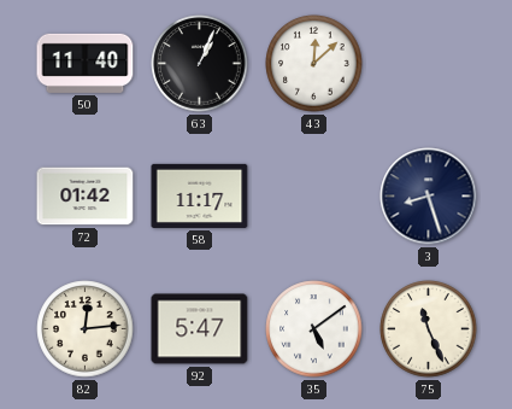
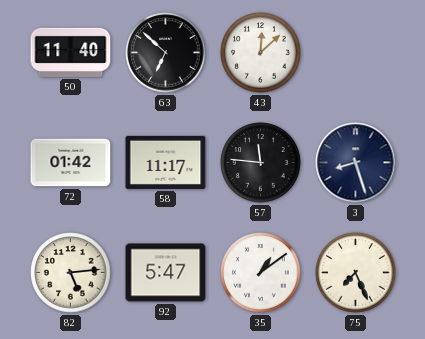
63: 1:04 -> 6:52 (166, 53)
57: none -> 11:46 (261, 163)
82: 12:14 -> 5:14 (71, 273)
35: 5:09 -> 1:09 (261, 273)
75: 11:26 -> 7:26 (356, 273)
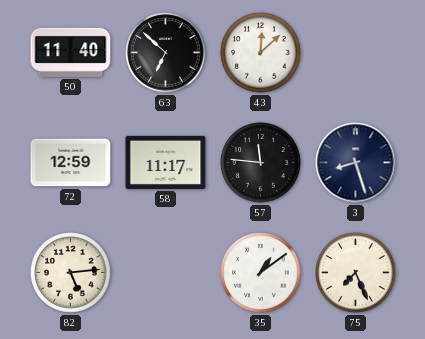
72: 01:42 -> 12:59 (71, 163)
92: 5:47 -> none (166, 273)
